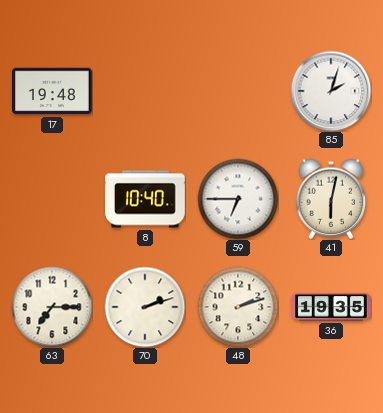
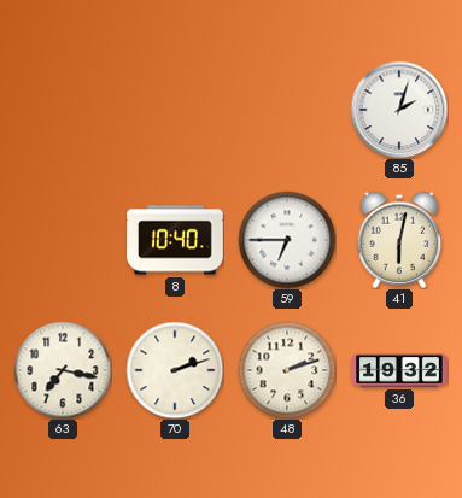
17: 19:48 -> none (53, 91)
63: 7:15 -> 7:17 (63, 370)
36: 19:35 -> 19:32 (399, 370)
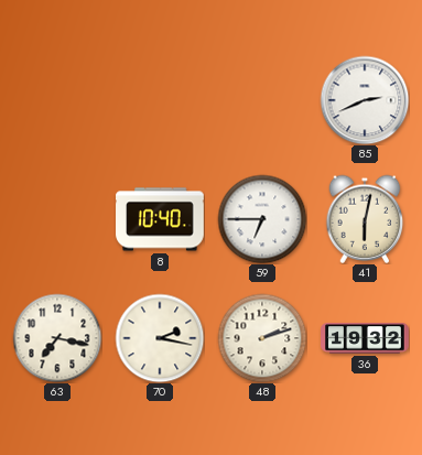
85: 2:03 -> 2:41 (365, 100)
70: 2:12 -> 2:17 (160, 338)
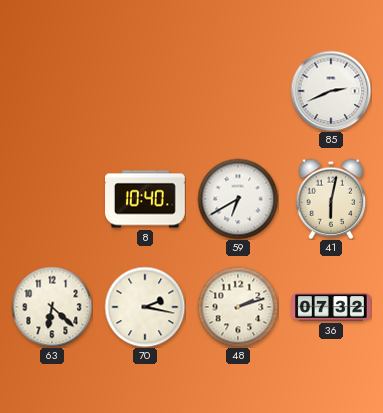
59: 6:45 -> 6:40 (238, 199)
63: 7:17 -> 6:22 (52, 307)
36: 19:32 -> 07:32 (331, 307)
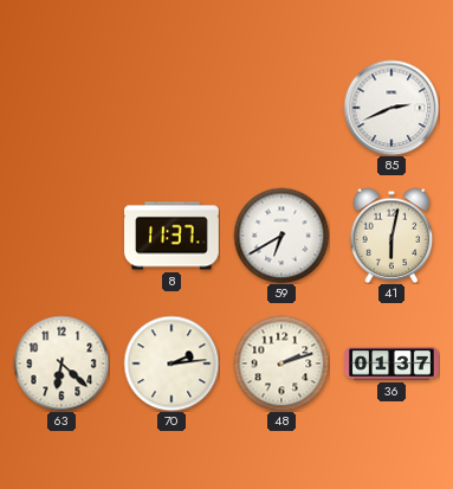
8: 10:40 -> 11:37 (172, 236)
70: 2:17 -> 2:14 (172, 363)
36: 07:32 -> 01:37 (391, 363)
